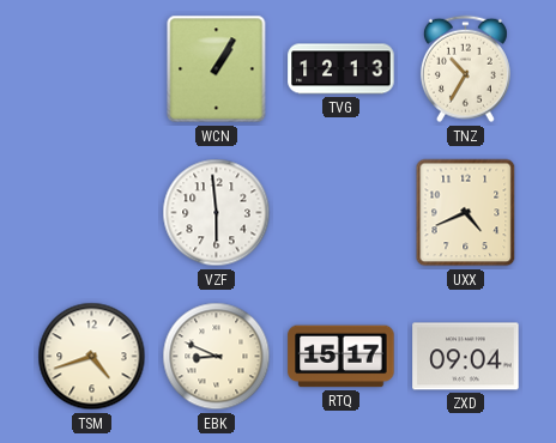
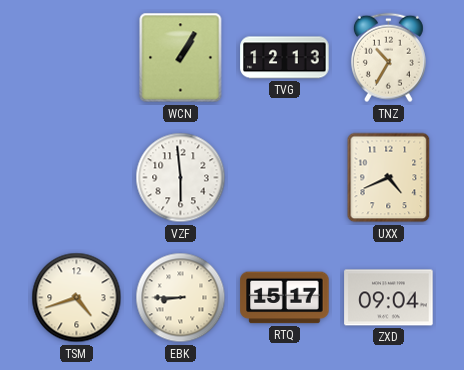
EBK: 8:49 -> 8:45 (181, 298)
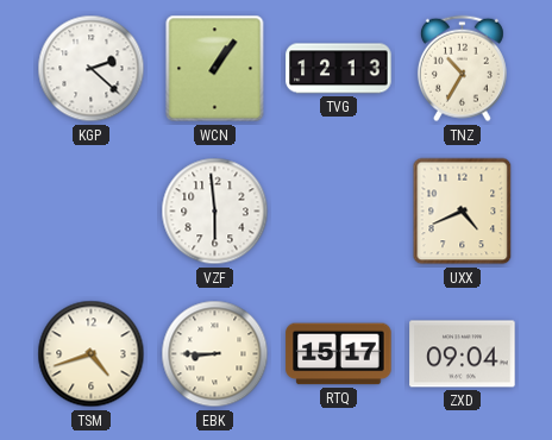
KGP: none -> 2:22 (92, 69)
WCN: 1:05 -> 1:06 (215, 69)
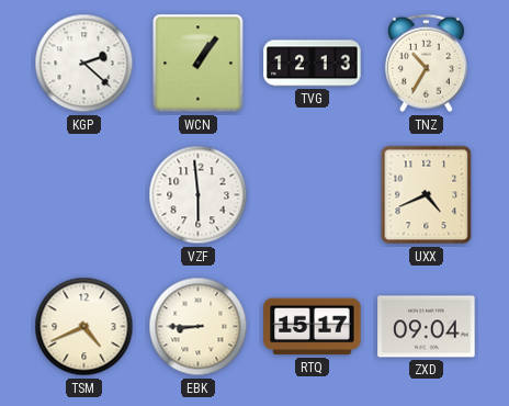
TSM: 4:42 -> 4:41 (84, 327)
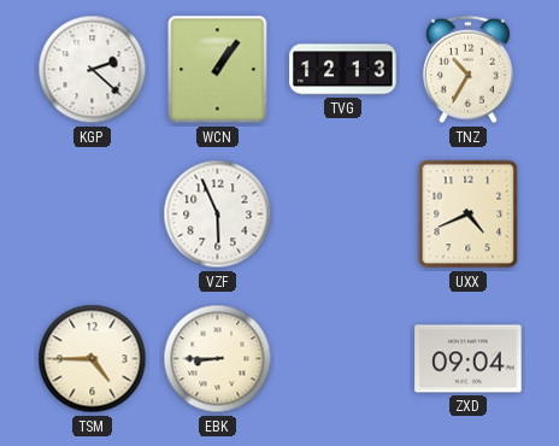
VZF: 5:59 -> 5:56 (218, 215)
TSM: 4:41 -> 4:45 (93, 359)
RTQ: 15:17 -> none (313, 327)
